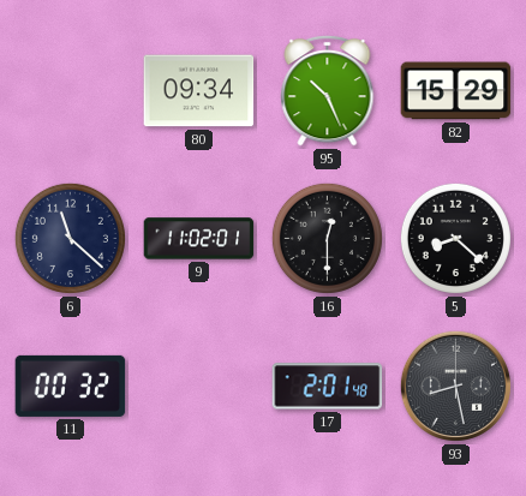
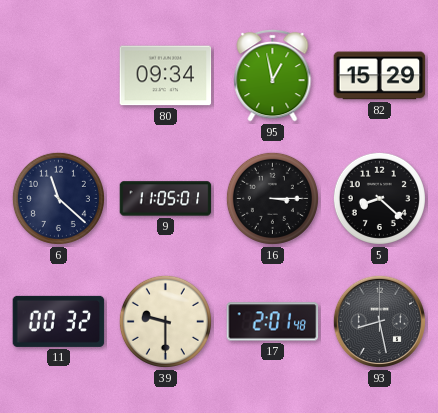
95: 10:26 -> 12:58 (273, 75)
9: 11:02 -> 11:05 (166, 199)
16: 12:30 -> 3:15 (272, 198)
39: none -> 9:30 (165, 321)
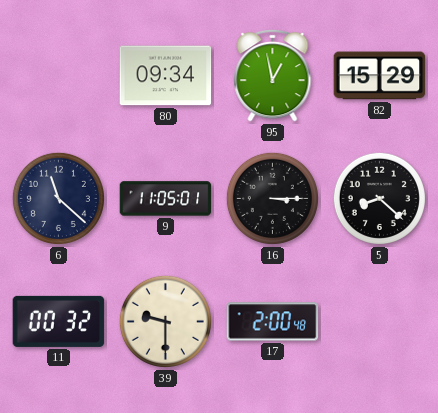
17: 2:01 -> 2:00 (273, 322)
93: 8:28 -> none (379, 321)
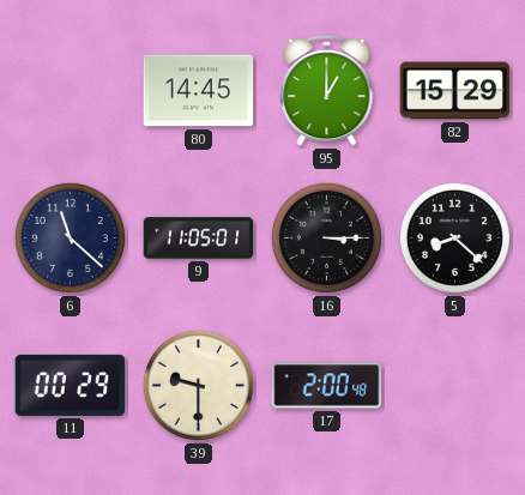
80: 09:34 -> 14:45 (199, 91)
95: 12:58 -> 1:00 (327, 90)
11: 00:32 -> 00:29 (71, 385)
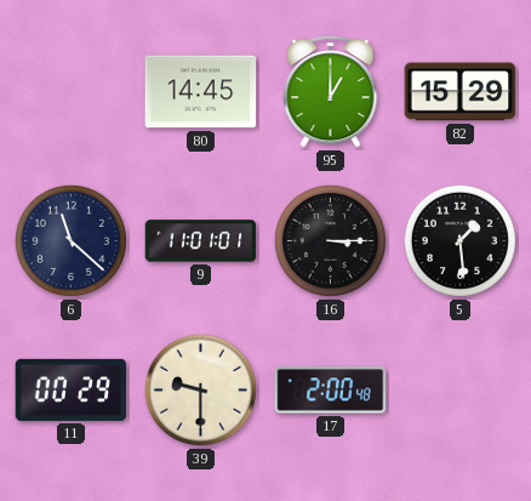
9: 11:05 -> 11:01 (201, 241)
5: 8:22 -> 1:29 (459, 240)
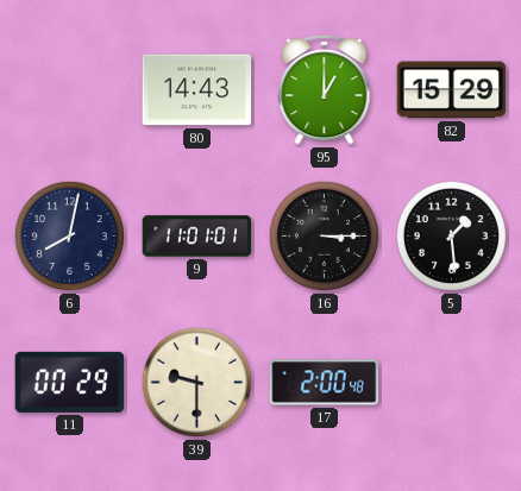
80: 14:45 -> 14:43 (197, 90)
6: 11:22 -> 8:02 (69, 235)
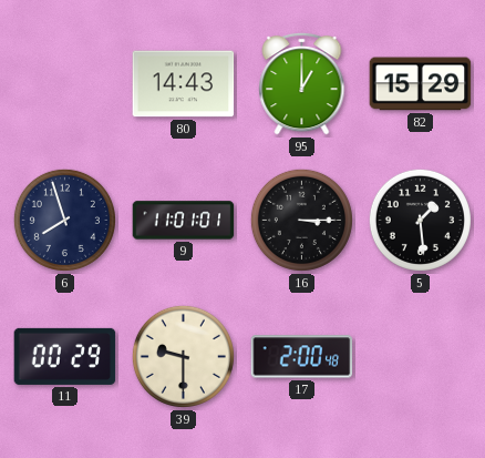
6: 8:02 -> 7:57 (64, 220)
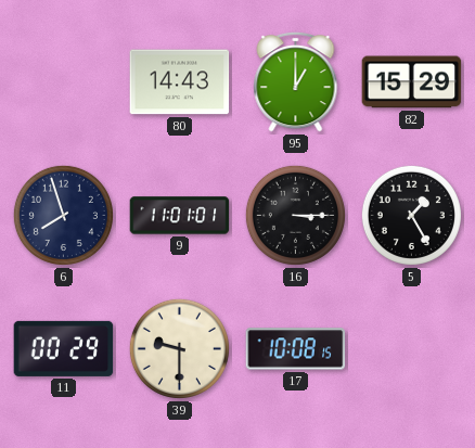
5: 1:29 -> 1:25 (411, 215)
17: 2:00 -> 10:08 (296, 349)
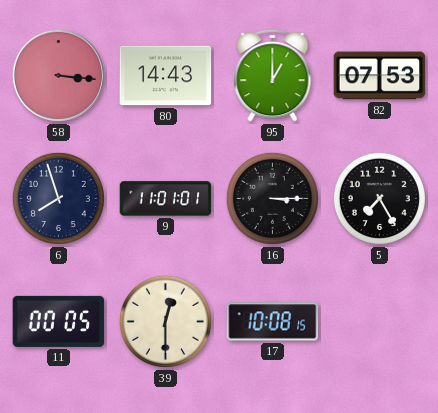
58: none -> 3:16 (58, 75)
82: 15:29 -> 07:53 (380, 76)
5: 1:25 -> 7:25 (379, 198)
11: 00:29 -> 00:05 (59, 321)
39: 9:30 -> 12:30 (165, 321)
